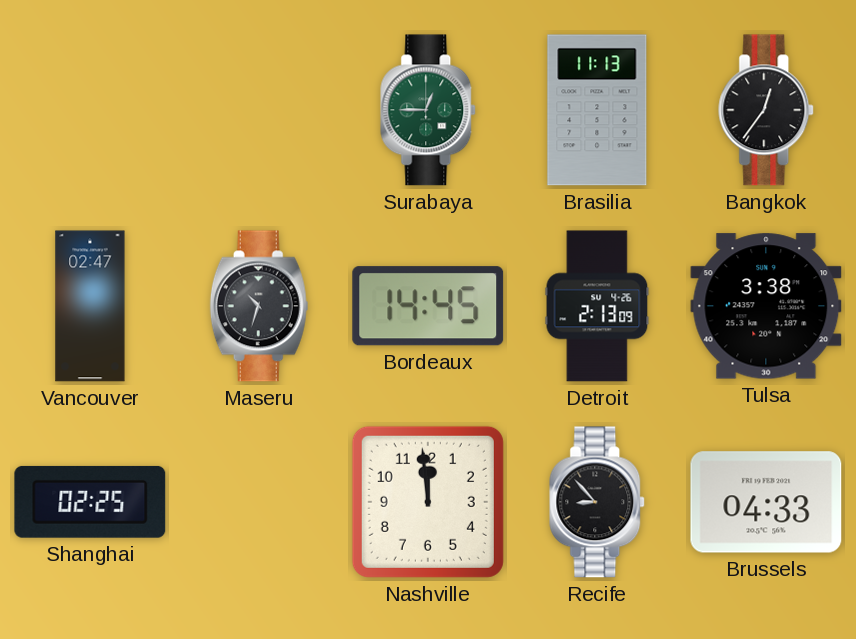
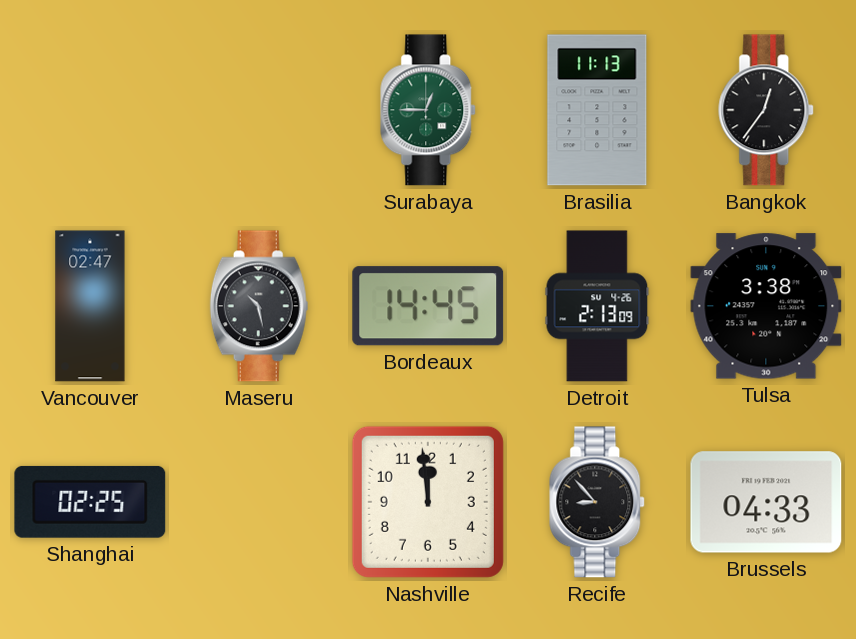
Maseru: 10:33 -> 10:28 (259, 306)
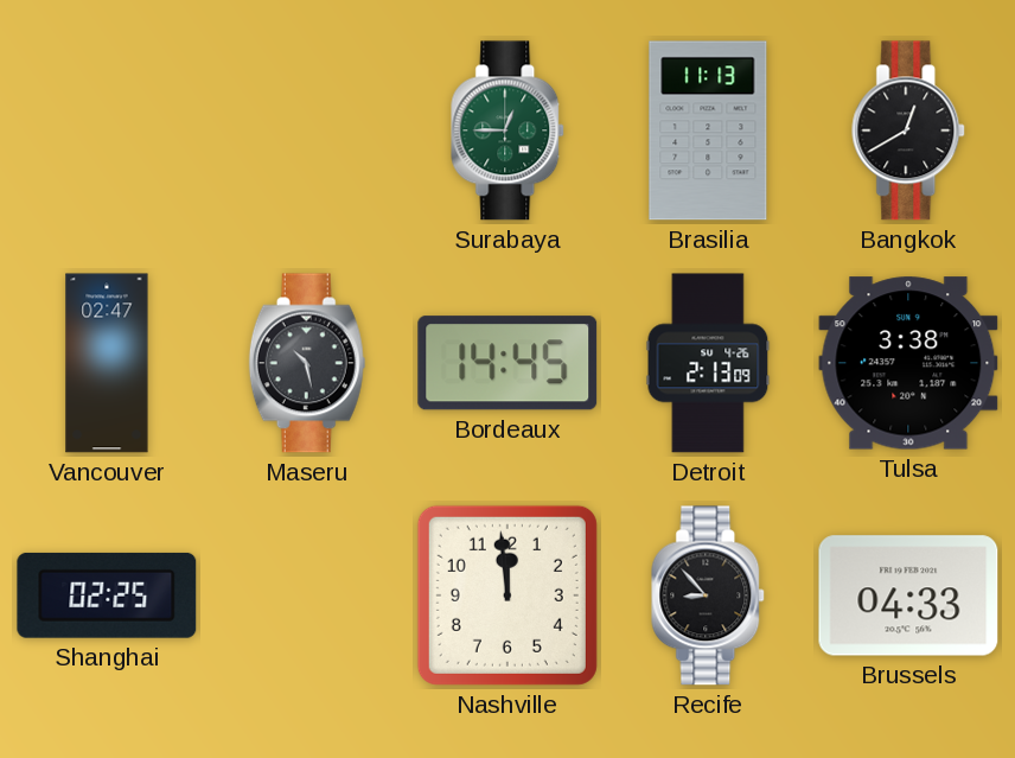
Bangkok: 12:36 -> 12:40 (909, 130)
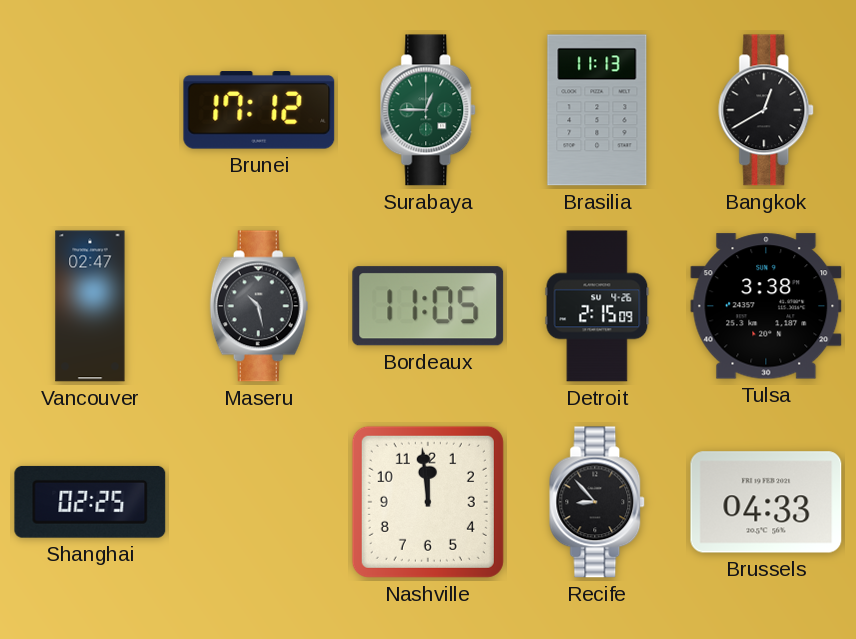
Brunei: none -> 17:12 (259, 110)
Bordeaux: 14:45 -> 11:05 (428, 306)
Detroit: 2:13 -> 2:15 (597, 306)
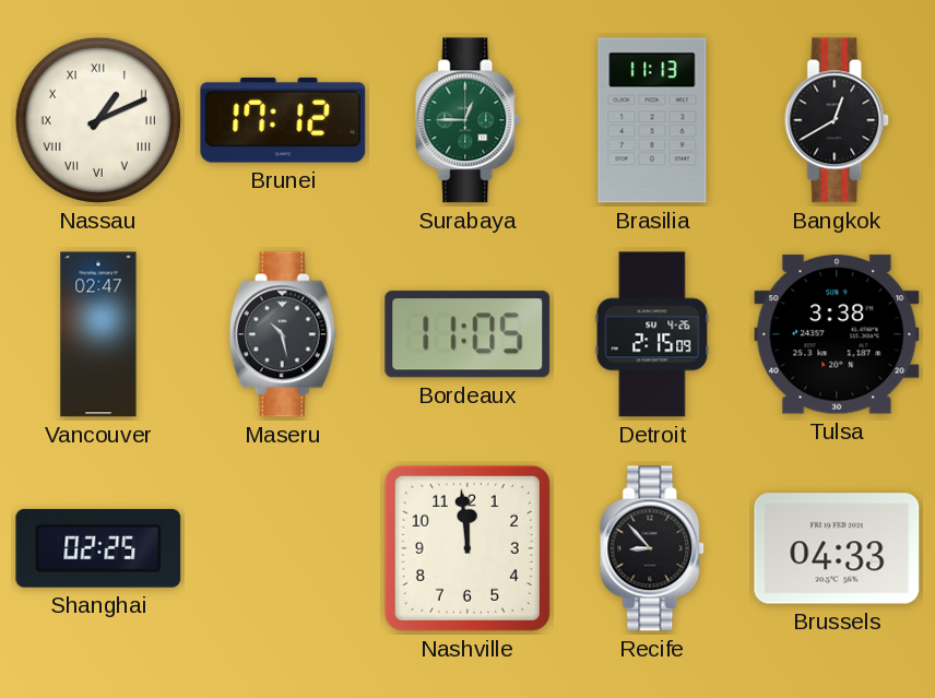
Nassau: none -> 1:11 (98, 120)
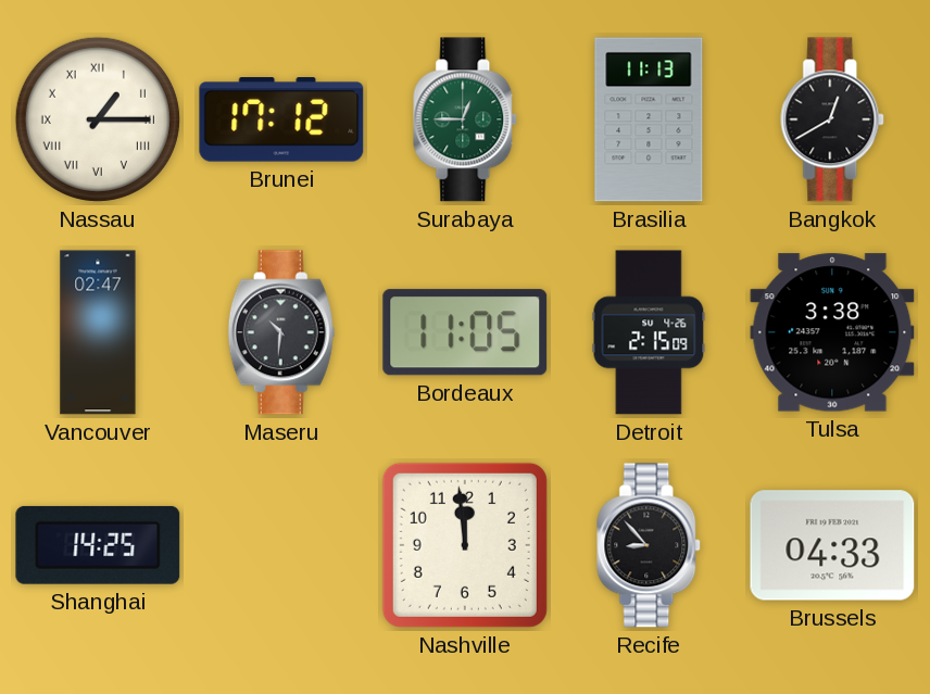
Nassau: 1:11 -> 1:15 (98, 119)
Maseru: 10:28 -> 10:31 (281, 332)
Shanghai: 02:25 -> 14:25 (98, 545)
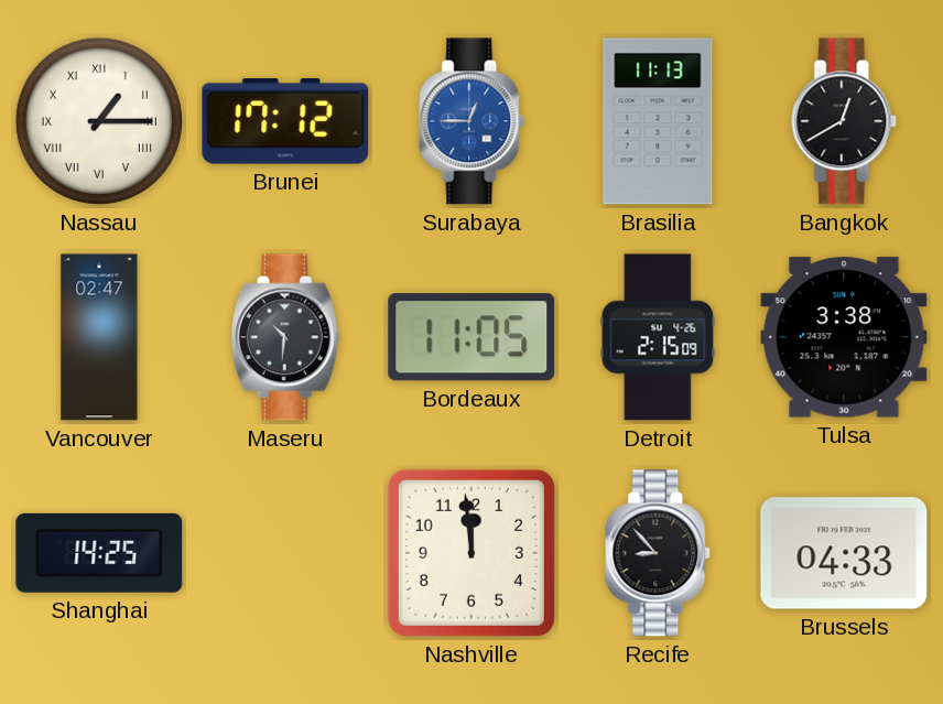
Surabaya dial: green -> blue (473, 121)
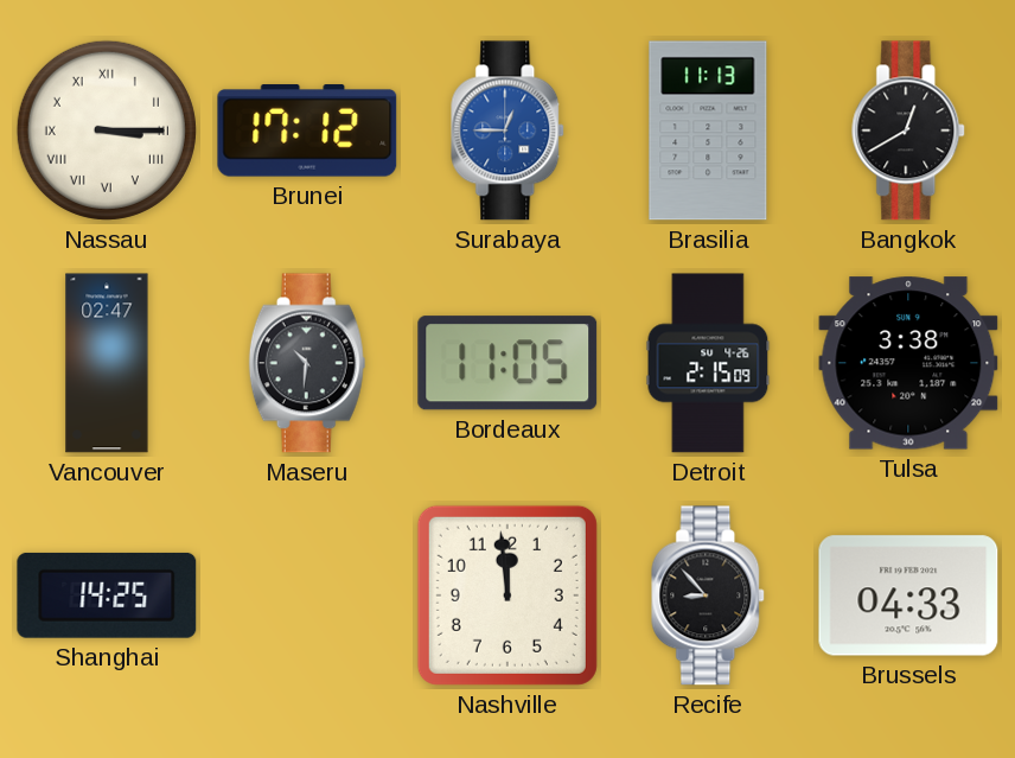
Nassau: 1:15 -> 3:15 (107, 130)
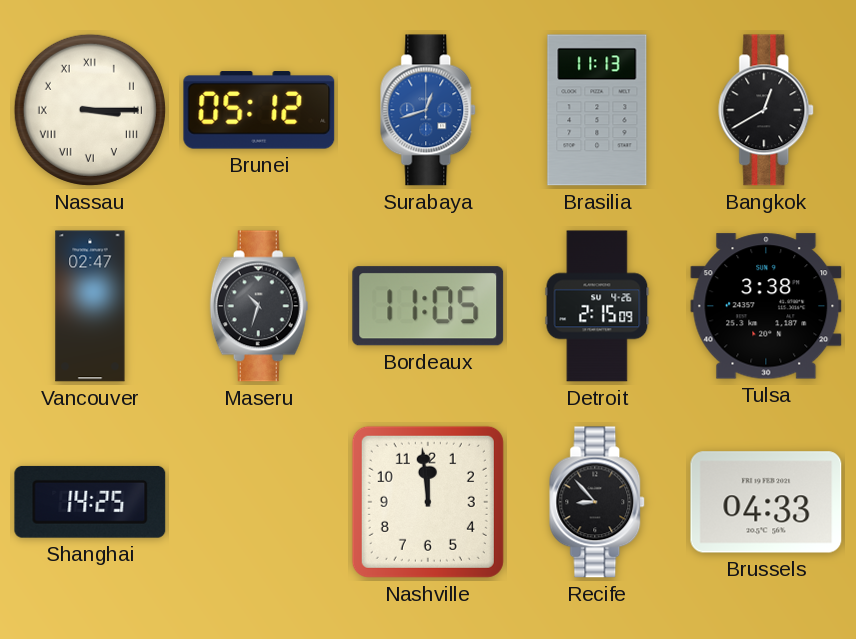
Brunei: 17:12 -> 05:12 (259, 110)
Surabaya: 12:45 -> 12:42 (429, 110)
Maseru: 10:31 -> 10:33 (259, 306)
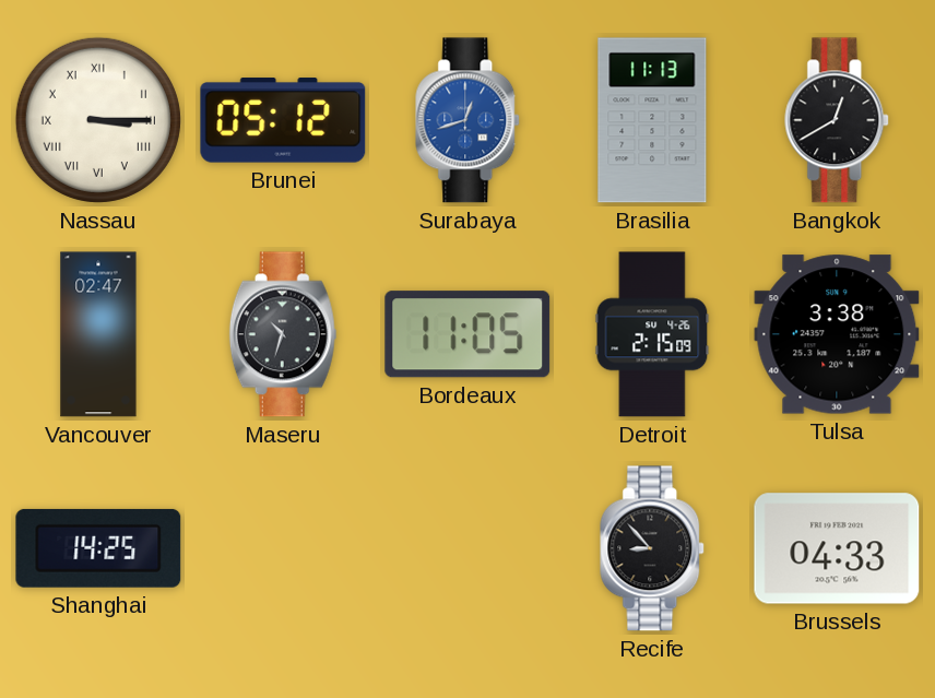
Nashville: 11:59 -> none (428, 502)
